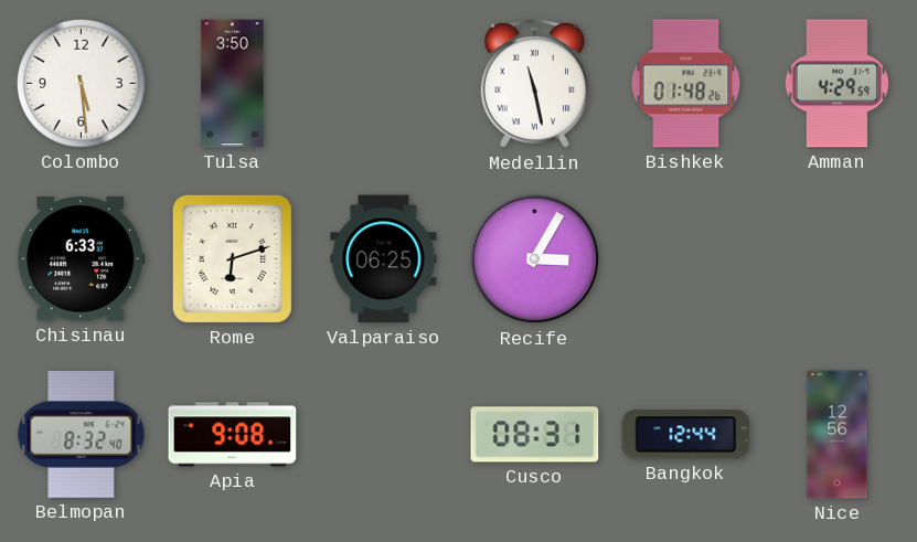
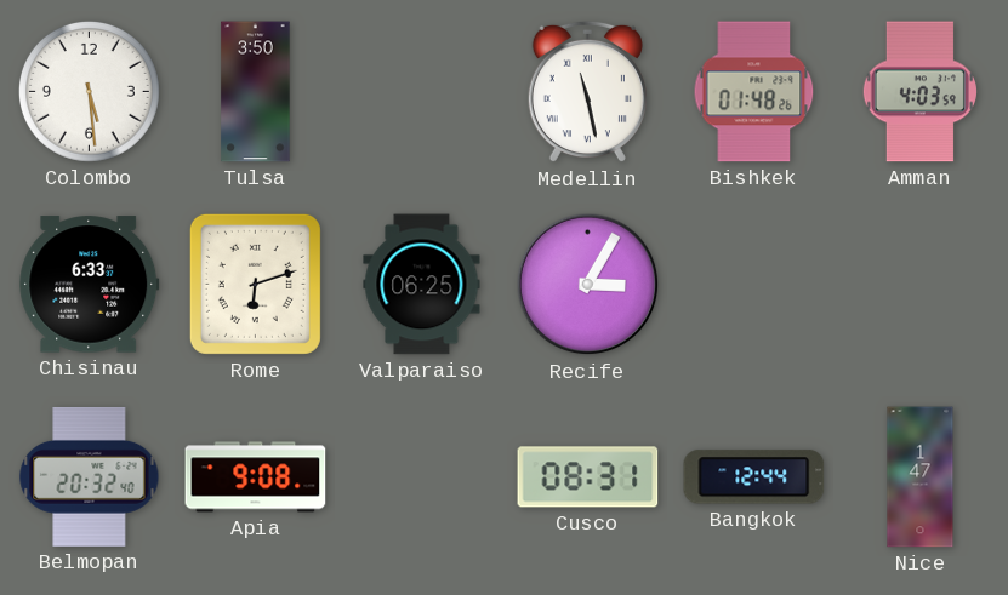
Amman: 4:29 -> 4:03 (919, 92)
Belmopan: 8:32 -> 20:32 (90, 476)
Nice: 12:56 -> 1:47 (921, 477)
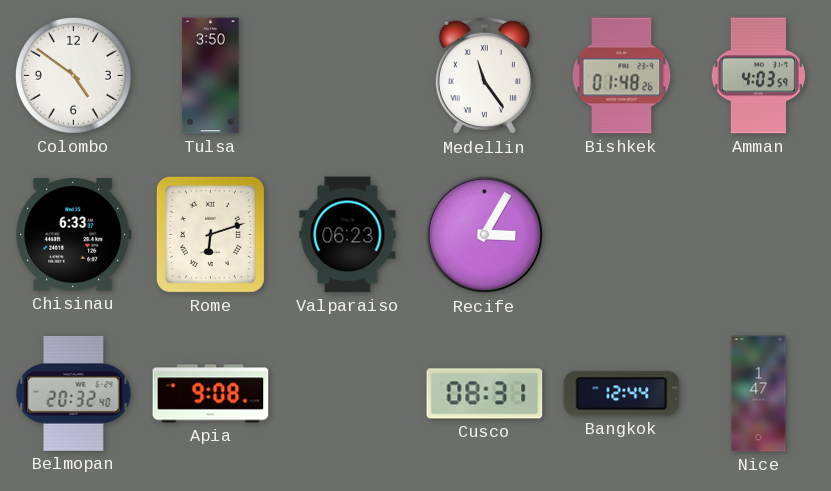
Colombo: 5:29 -> 4:51 (73, 75)
Medellin: 11:28 -> 11:24 (484, 76)
Valparaiso: 06:25 -> 06:23 (348, 235)
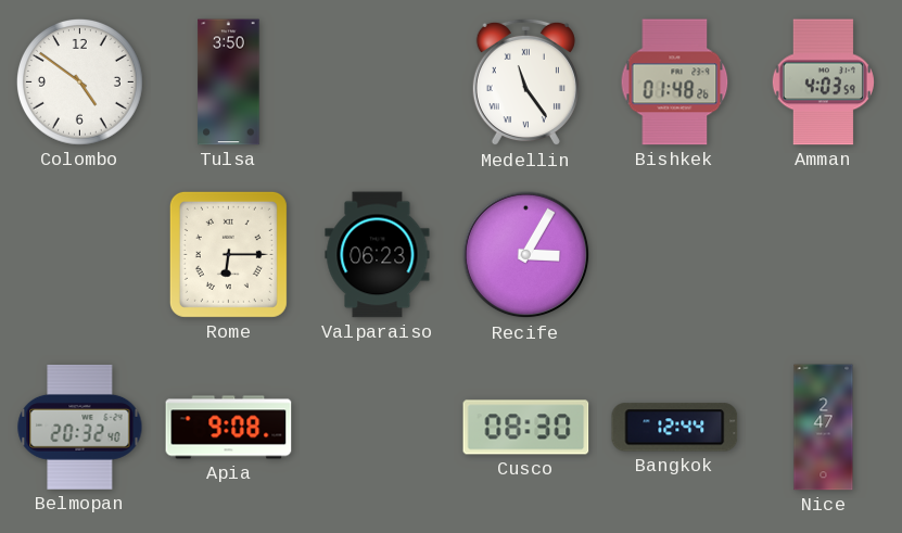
Chisinau: 6:33 -> none (74, 235)
Rome: 6:12 -> 6:15 (228, 254)
Cusco: 08:31 -> 08:30 (526, 428)
Nice: 1:47 -> 2:47 (824, 428)
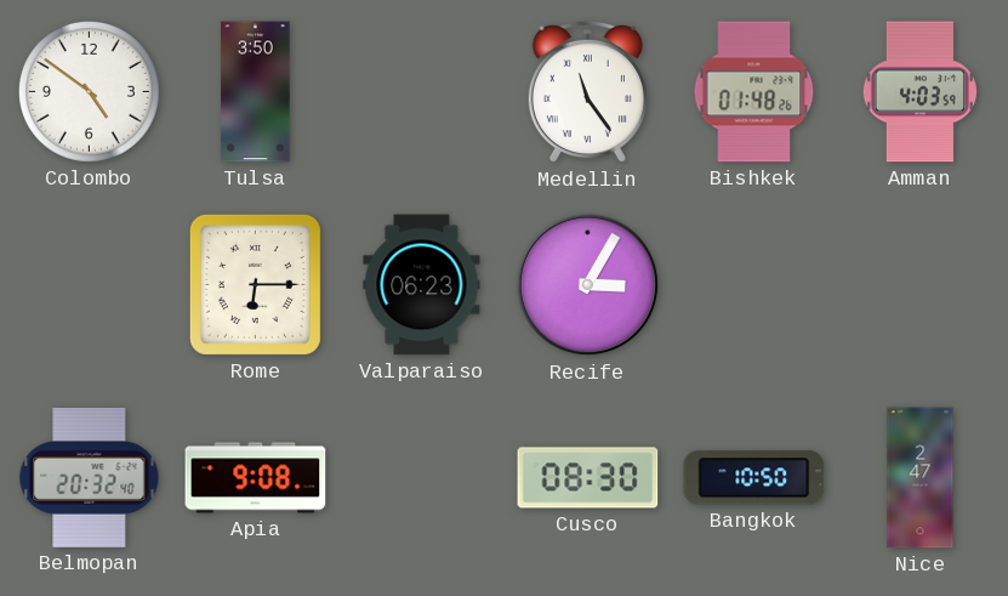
Bangkok: 12:44 -> 10:50 (754, 478)
